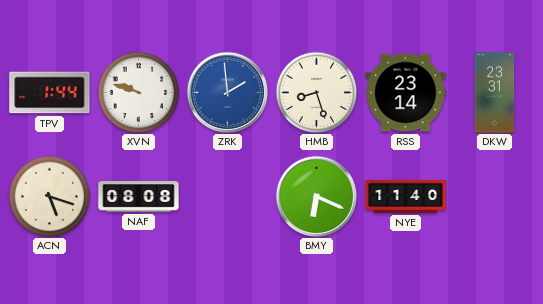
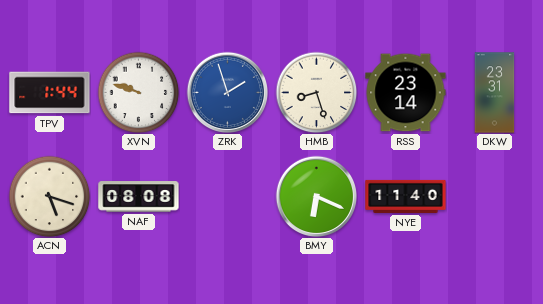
ZRK: 1:59 -> 1:57 (227, 92)
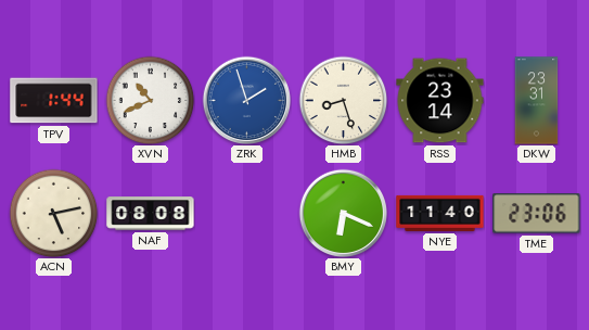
XVN: 9:48 -> 10:41 (150, 100)
ACN: 5:18 -> 5:13 (53, 213)
TME: none -> 23:06 (537, 214)
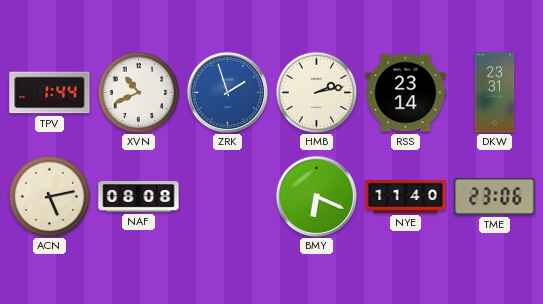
HMB: 8:27 -> 2:13 (316, 92)
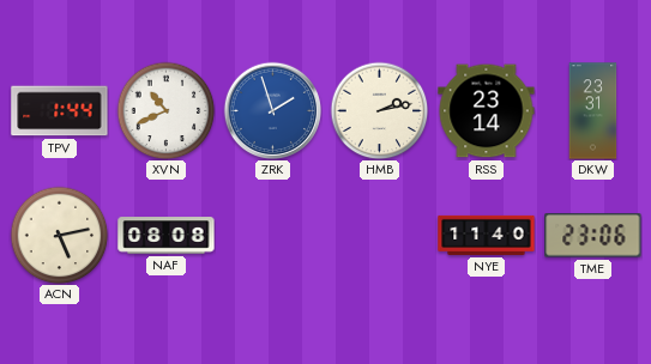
BMY: 6:19 -> none (316, 196)
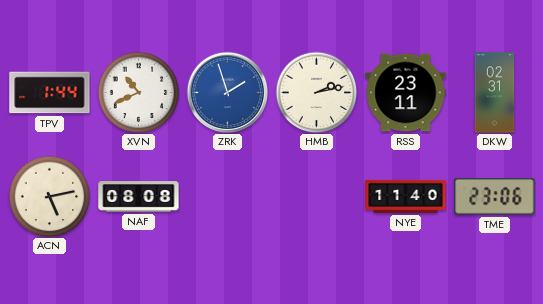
RSS: 23:14 -> 23:11 (406, 93)
DKW: 23:31 -> 02:31 (495, 93)
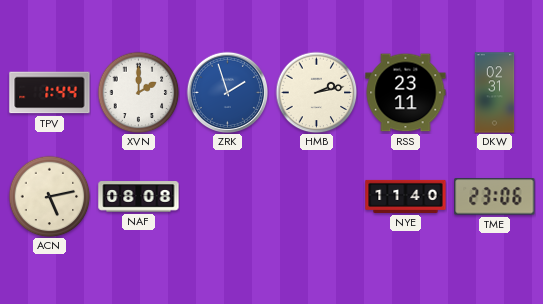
XVN: 10:41 -> 2:00 (138, 92)
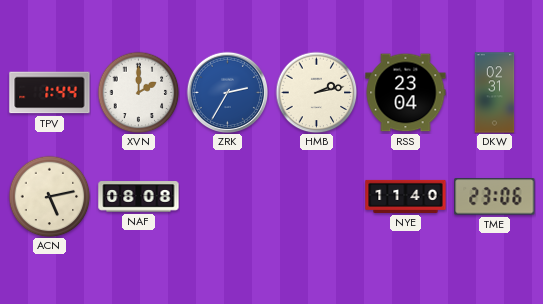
ZRK: 1:57 -> 2:35 (227, 92)
RSS: 23:11 -> 23:04 (406, 93)
